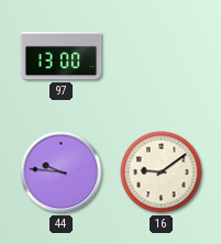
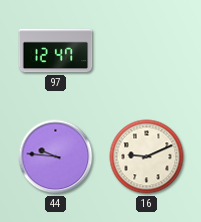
97: 13:00 -> 12:47 (56, 51)
16: 9:09 -> 9:11 (147, 157)
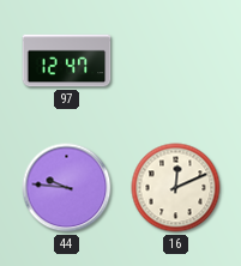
16: 9:11 -> 12:11 (176, 188)
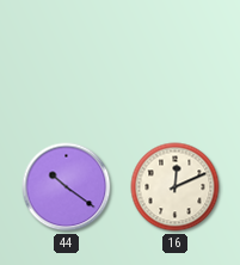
97: 12:47 -> none (67, 61)
44: 9:46 -> 10:21 (67, 187)
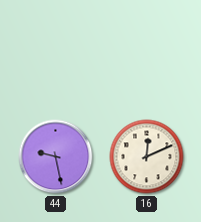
44: 10:21 -> 9:28 (56, 157)
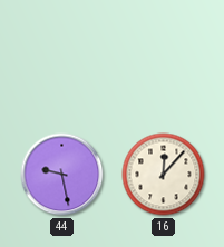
16: 12:11 -> 12:07 (164, 175)
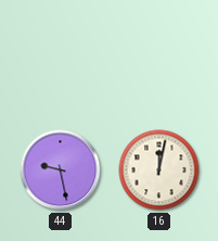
16: 12:07 -> 12:02 (159, 170)
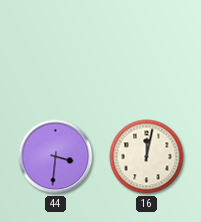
44: 9:28 -> 3:31 (56, 157)
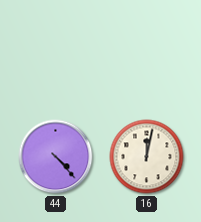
44: 3:31 -> 4:23 (56, 157)
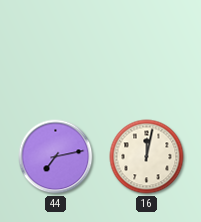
44: 4:23 -> 7:13 (56, 157)
